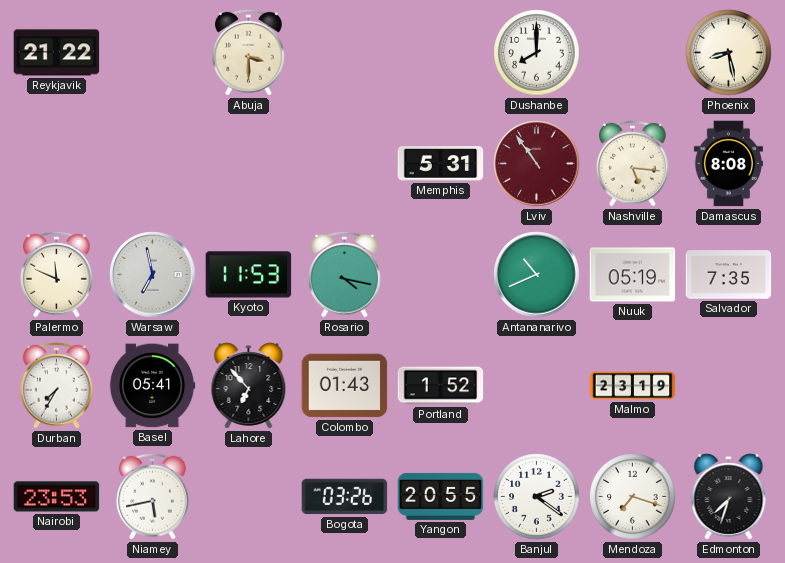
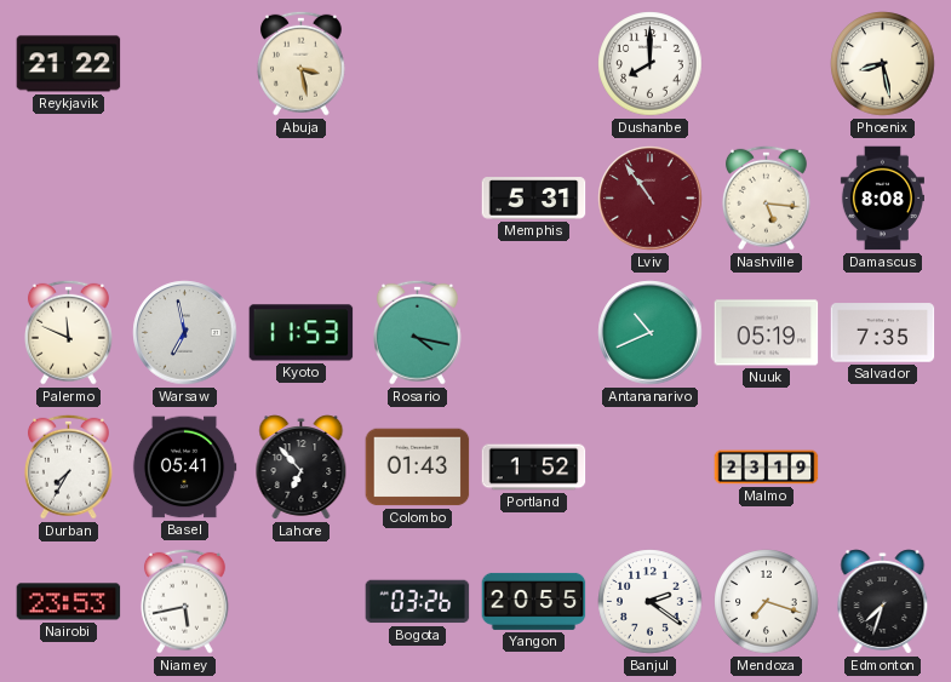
Abuja: 3:30 -> 3:28 (300, 63)
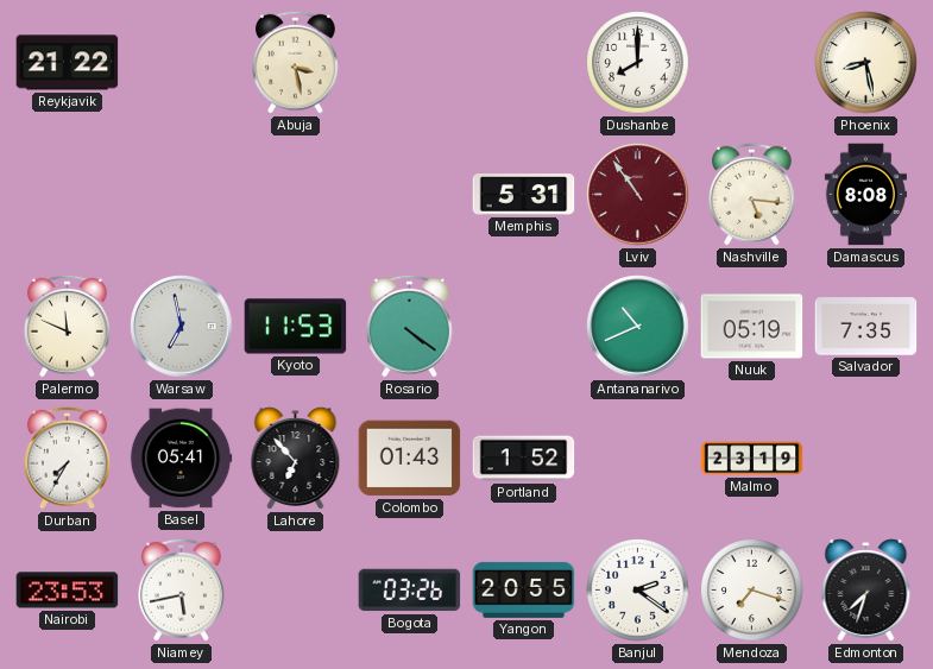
Rosario: 4:17 -> 4:21 (409, 326)
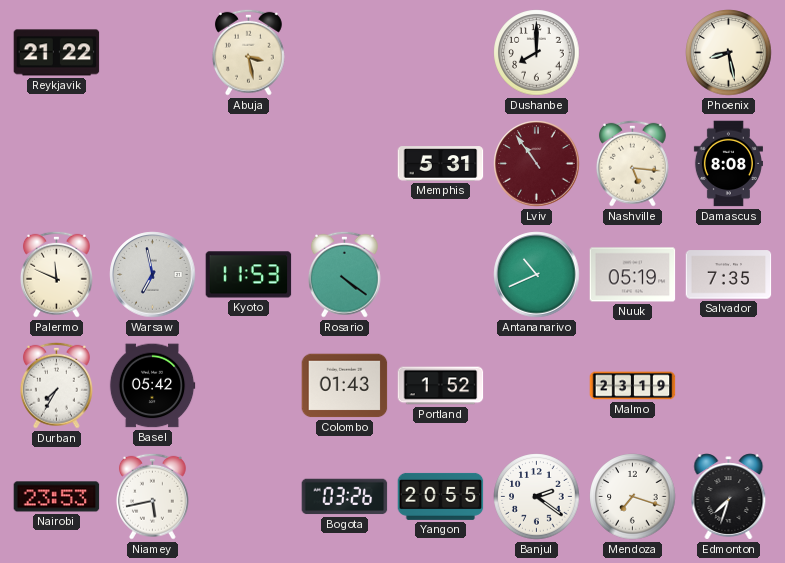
Basel: 05:41 -> 05:42 (152, 386)
Lahore: 6:53 -> none (296, 459)
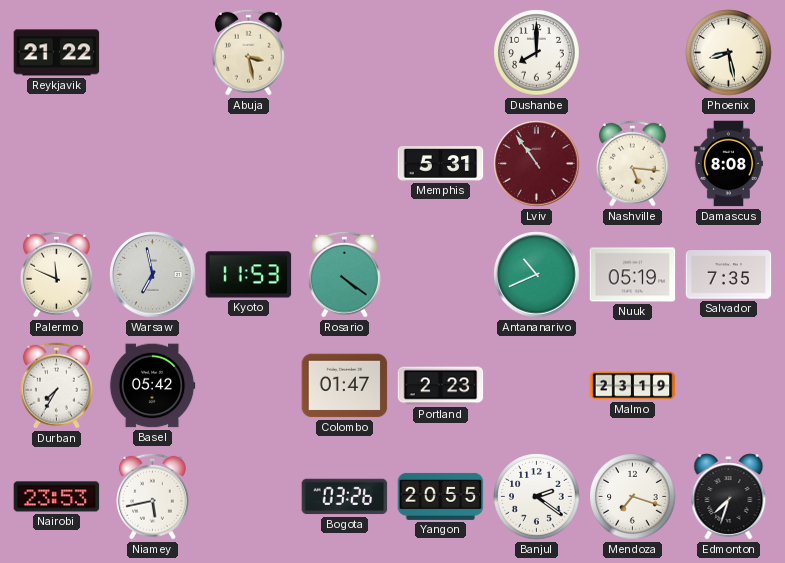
Colombo: 01:43 -> 01:47 (345, 386)
Portland: 1:52 -> 2:23 (441, 386)
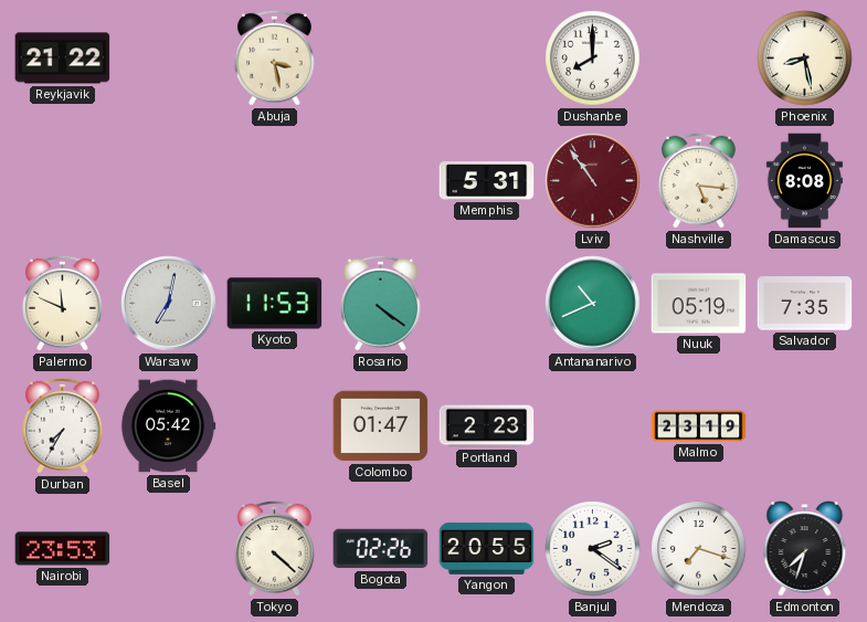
Warsaw: 6:58 -> 7:02 (169, 304)
Niamey: 5:43 -> none (152, 496)
Tokyo: none -> 4:22 (274, 548)
Bogota: 03:26 -> 02:26 (381, 549)
